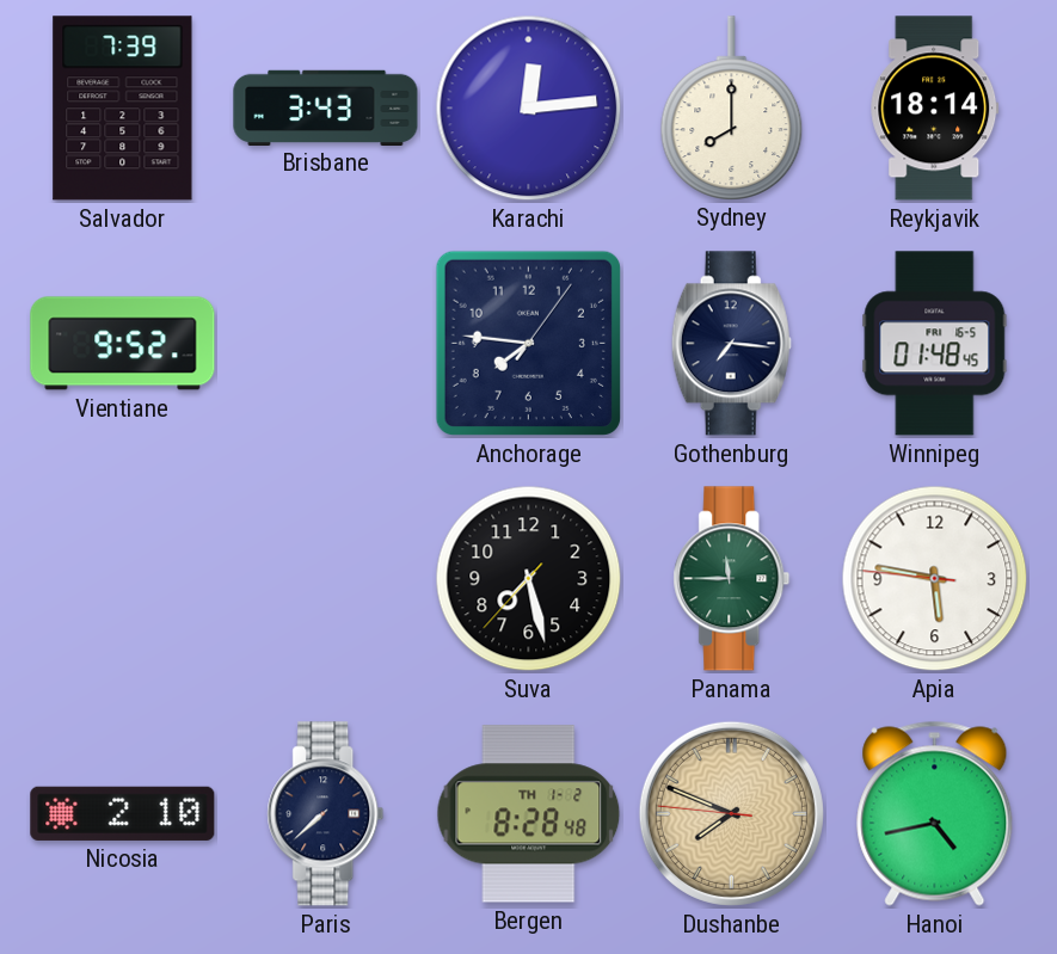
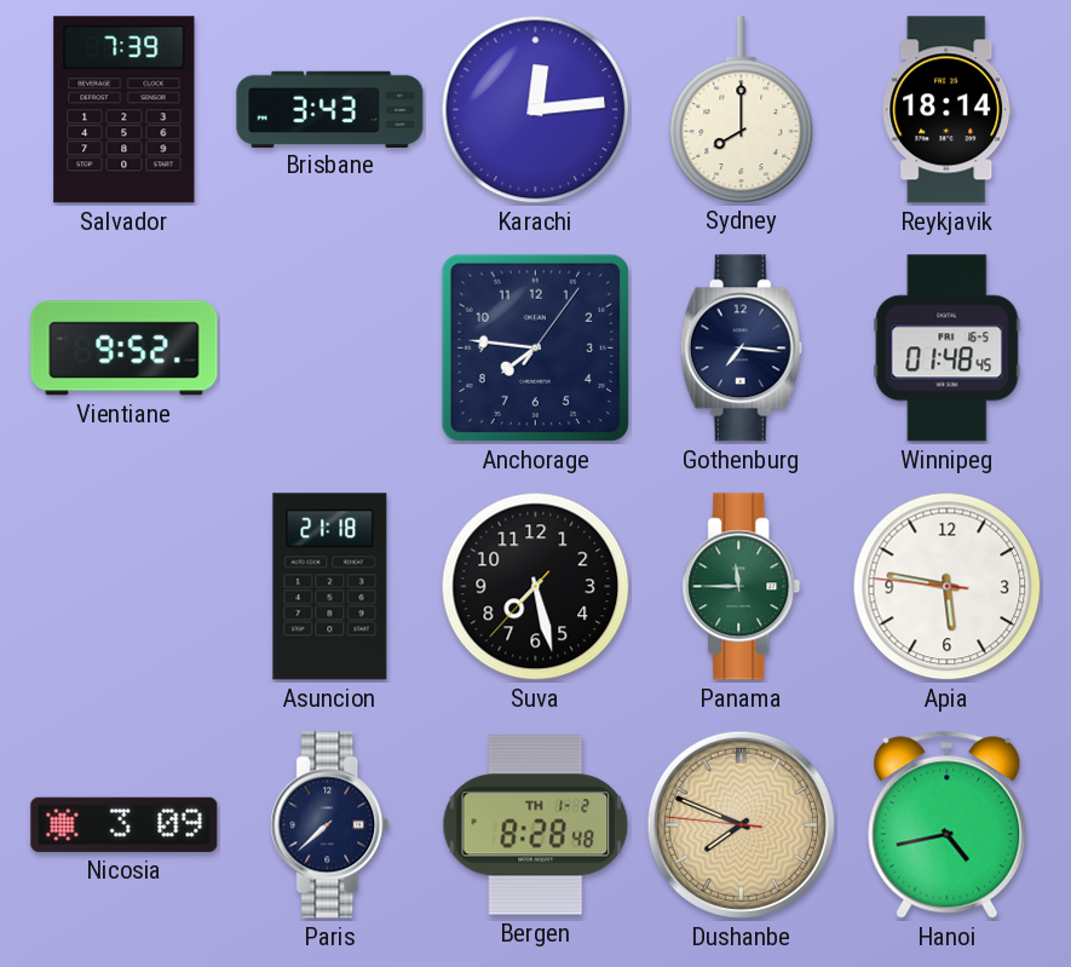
Asuncion: none -> 21:18 (330, 587)
Nicosia: 2:10 -> 3:09 (125, 824)
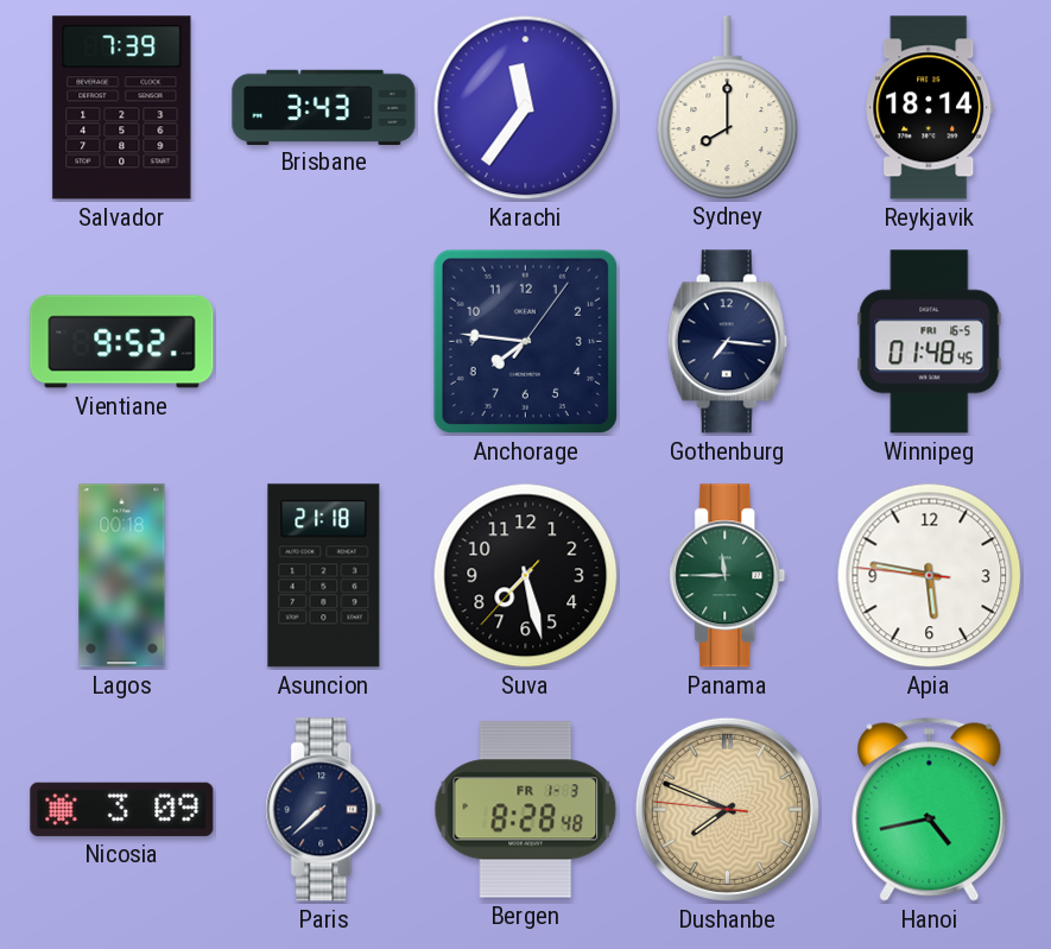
Karachi: 12:14 -> 11:36 (526, 108)
Lagos: none -> 00:18 (122, 576)
Bergen date: TH 1-2 -> FR 1-3 (526, 810)
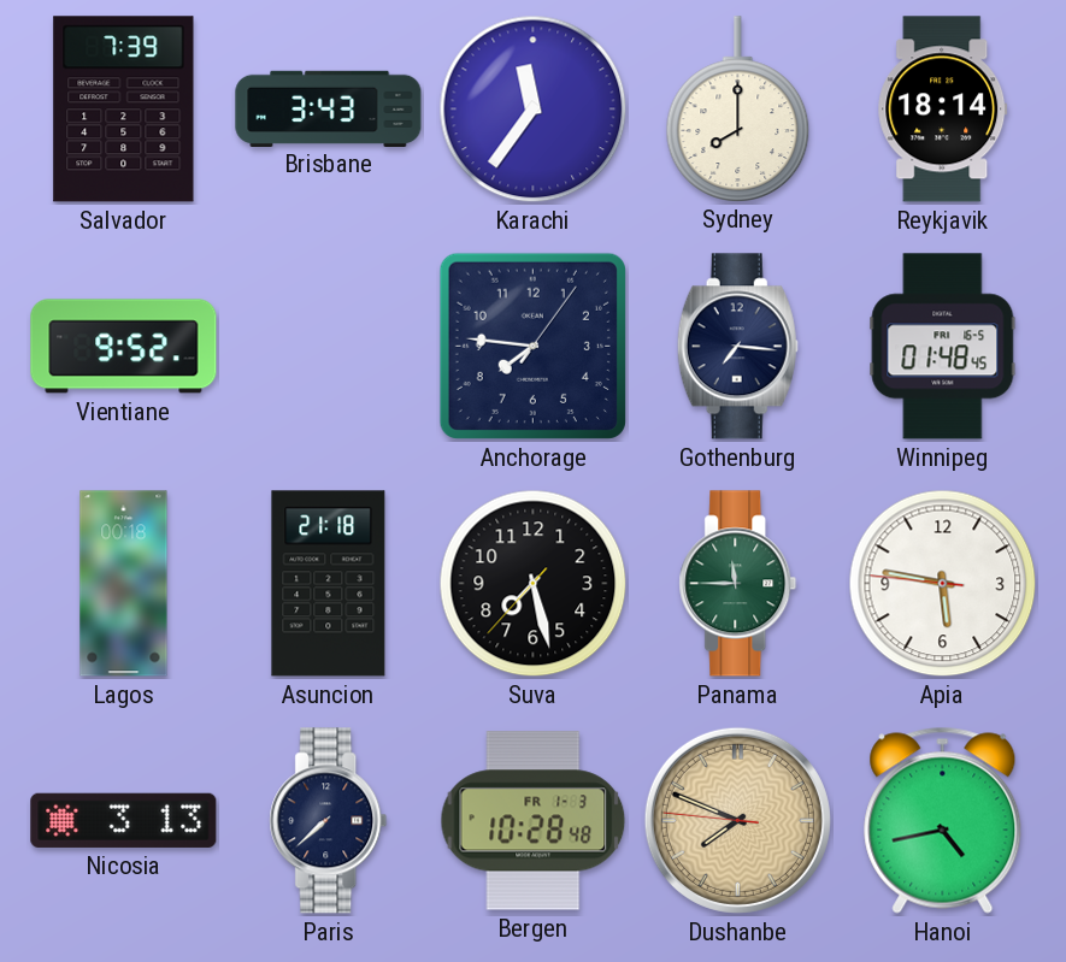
Nicosia: 3:09 -> 3:13 (124, 820)
Bergen: 8:28 -> 10:28 (534, 821)
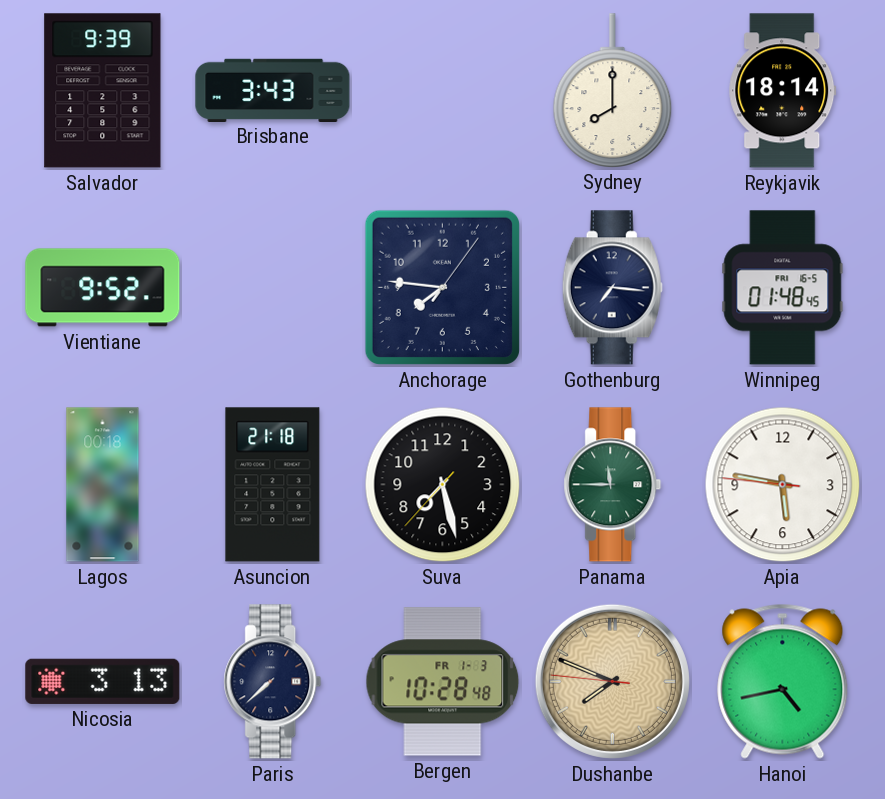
Salvador: 7:39 -> 9:39 (103, 91)
Karachi: 11:36 -> none (534, 110)
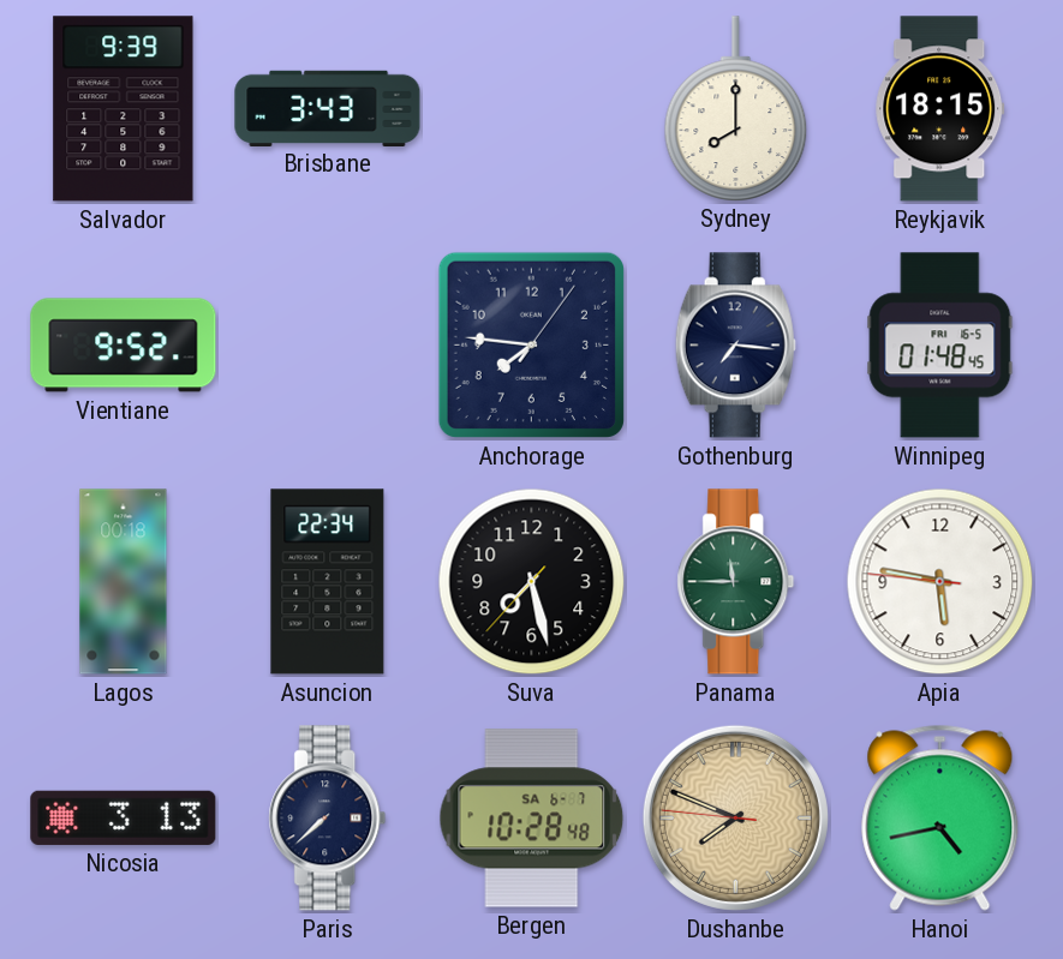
Reykjavik: 18:14 -> 18:15 (940, 109)
Asuncion: 21:18 -> 22:34 (328, 582)
Bergen date: FR 1-3 -> SA 6-7 (532, 819)
